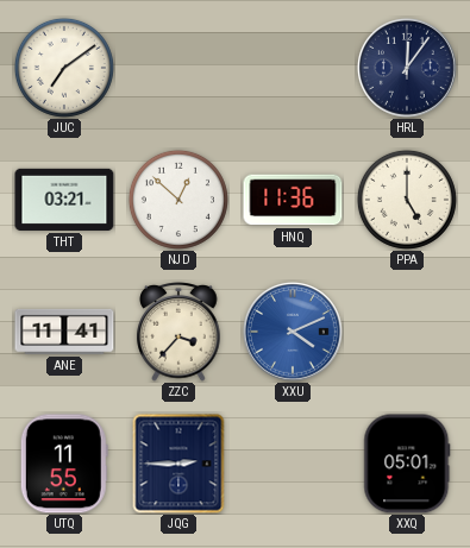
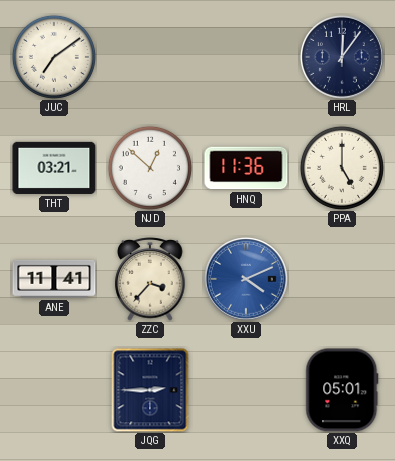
UTQ: 11:55 -> none (64, 464)
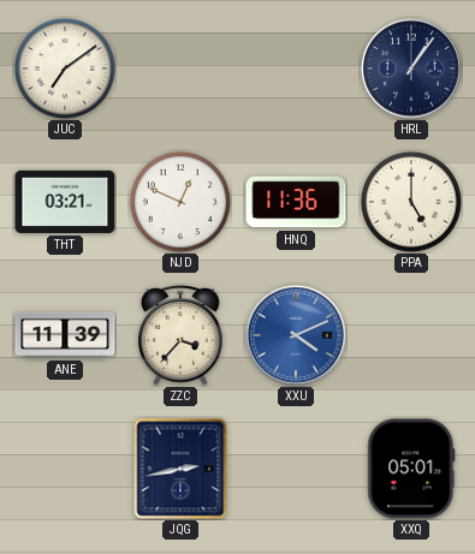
HRL: 12:06 -> 1:06 (411, 68)
NJD: 12:52 -> 12:49 (180, 202)
ANE: 11:41 -> 11:39 (65, 335)
JQG: 2:45 -> 2:43 (180, 469)
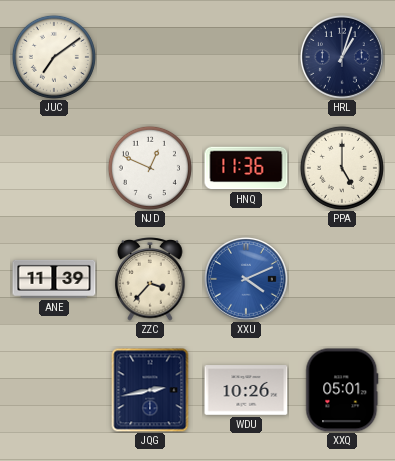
HRL: 1:06 -> 1:03 (342, 57)
THT: 03:21 -> none (65, 202)
WDU: none -> 10:26 (246, 390)
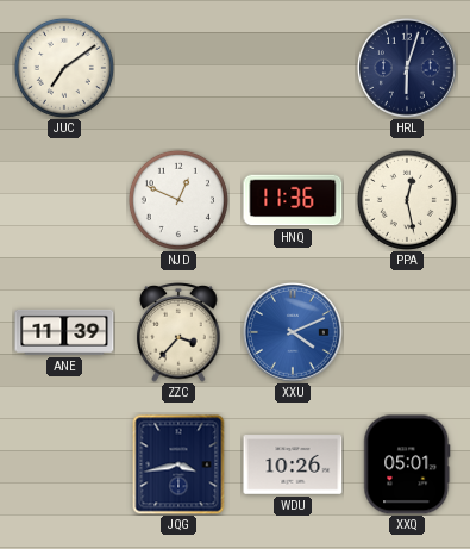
HRL: 1:03 -> 6:03 (407, 68)
PPA: 5:00 -> 12:28 (407, 200)
JQG: 2:43 -> 3:43 (178, 464)
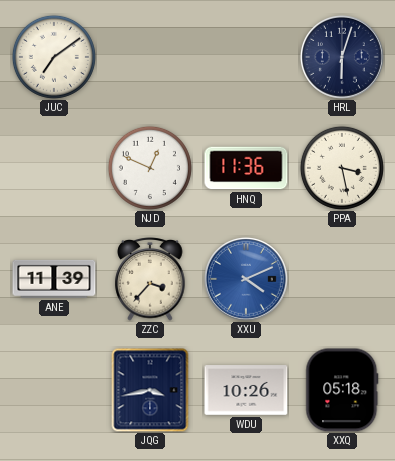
PPA: 12:28 -> 3:28 (342, 168)
XXQ: 05:01 -> 05:18 (342, 390)
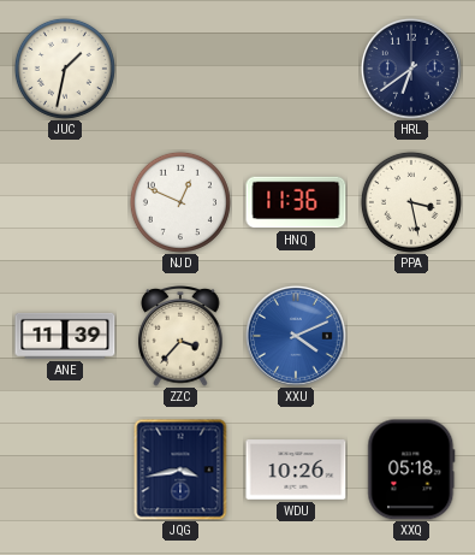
JUC: 7:09 -> 1:32 (65, 69)
HRL: 6:03 -> 6:39 (411, 69)
